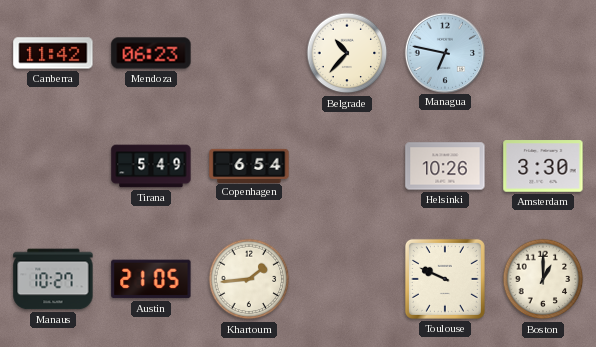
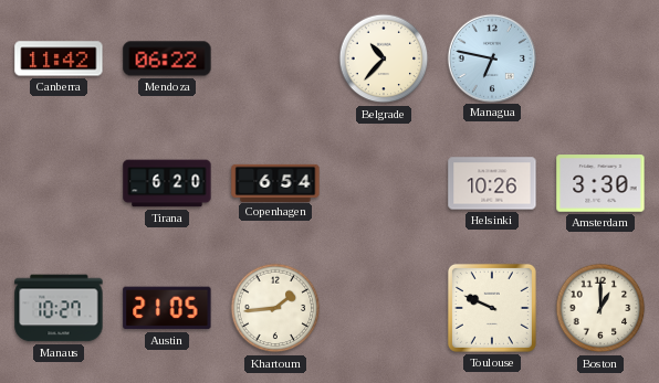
Mendoza: 06:23 -> 06:22 (167, 58)
Tirana: 5:49 -> 6:20 (167, 183)
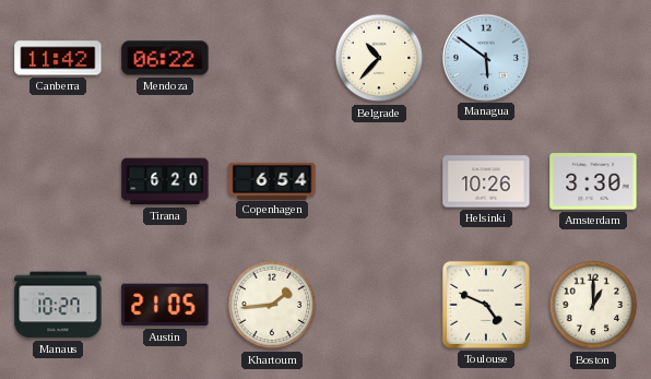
Managua: 6:47 -> 5:51 (485, 57)
Toulouse: 9:49 -> 4:49 (486, 305)
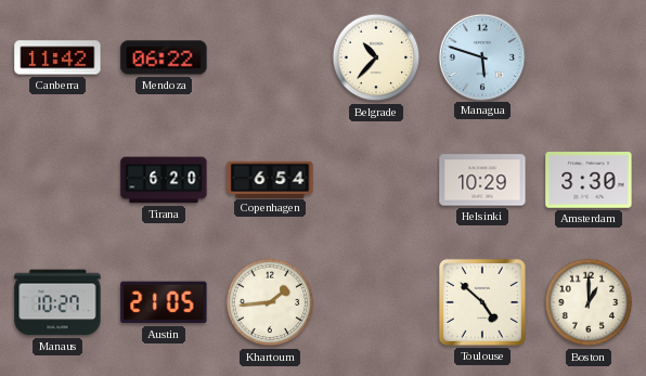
Managua: 5:51 -> 5:48 (481, 56)
Helsinki: 10:26 -> 10:29 (482, 180)
Toulouse: 4:49 -> 4:52 (482, 302)
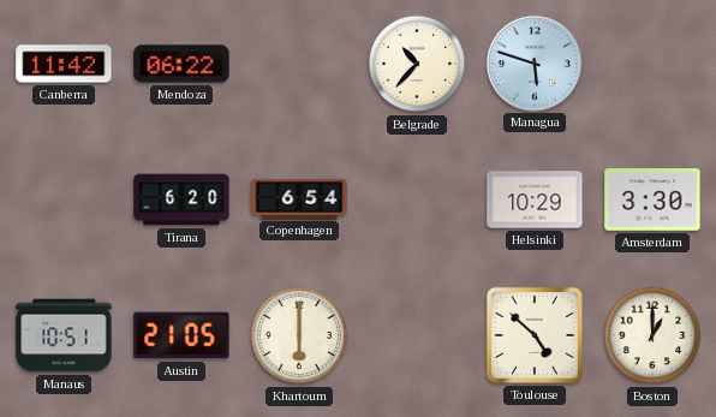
Manaus: 10:27 -> 10:51 (64, 335)
Khartoum: 1:44 -> 6:00 (299, 335)
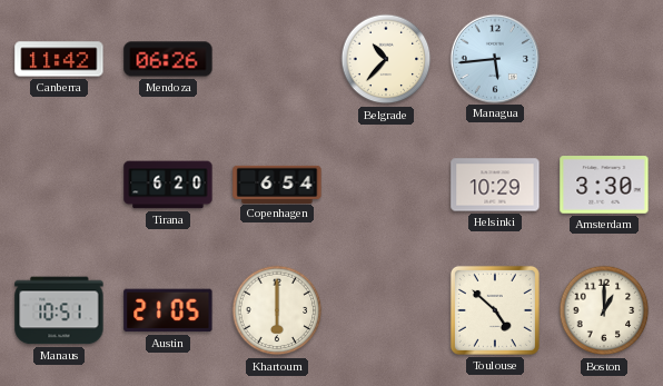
Mendoza: 06:22 -> 06:26 (168, 59)
Managua: 5:48 -> 5:44 (494, 58)
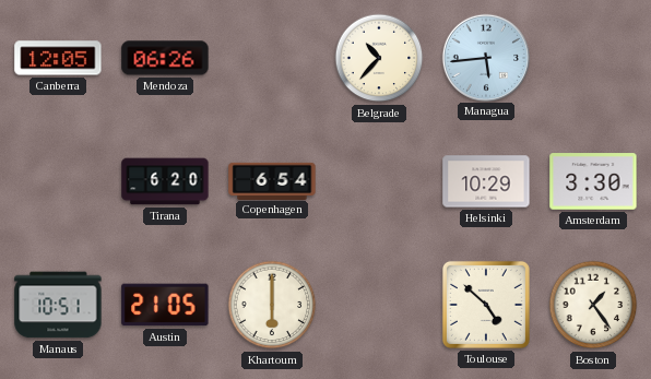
Canberra: 11:42 -> 12:05 (58, 58)
Boston: 1:00 -> 1:24 (593, 305)
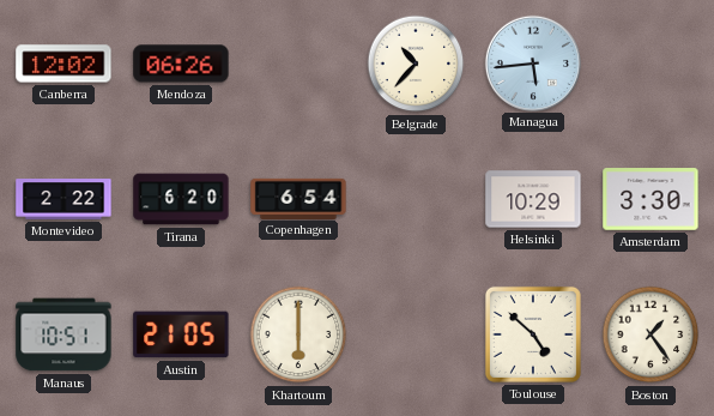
Canberra: 12:05 -> 12:02 (63, 64)
Montevideo: none -> 2:22 (63, 199)
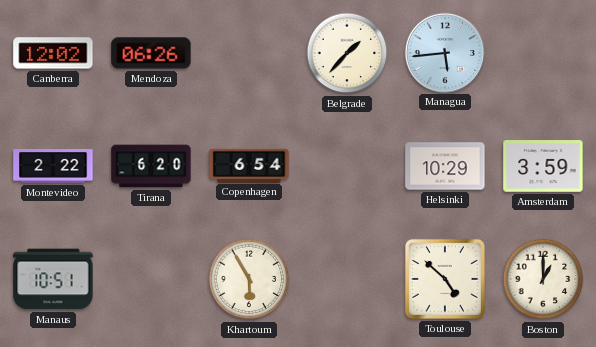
Belgrade: 10:37 -> 1:37 (347, 53)
Amsterdam: 3:30 -> 3:59 (543, 166)
Austin: 21:05 -> none (181, 334)
Khartoum: 6:00 -> 5:55 (249, 279)
Boston: 1:24 -> 1:00 (543, 279)
